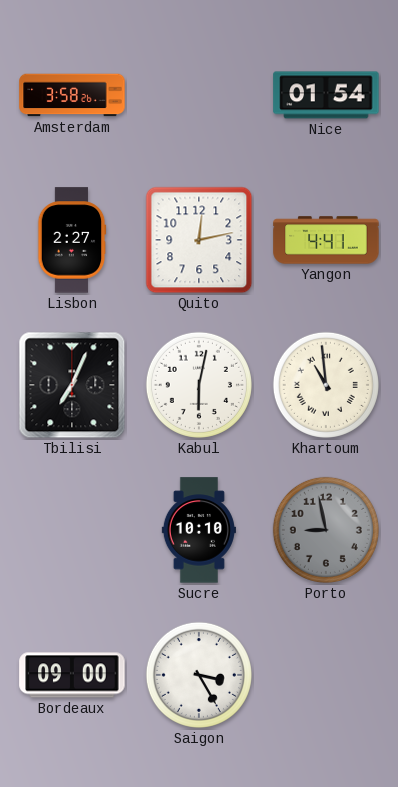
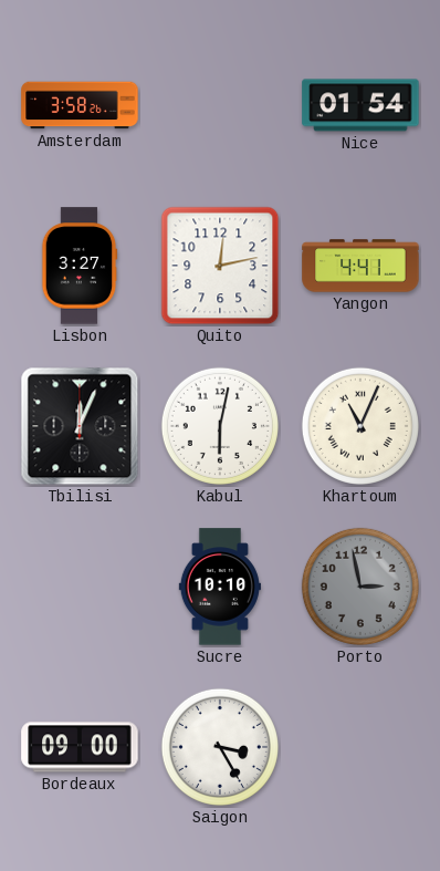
Lisbon: 2:27 -> 3:27 (80, 266)
Tbilisi: 7:04 -> 12:04 (80, 426)
Khartoum: 10:59 -> 11:04 (360, 426)
Porto: 8:58 -> 2:58 (360, 587)
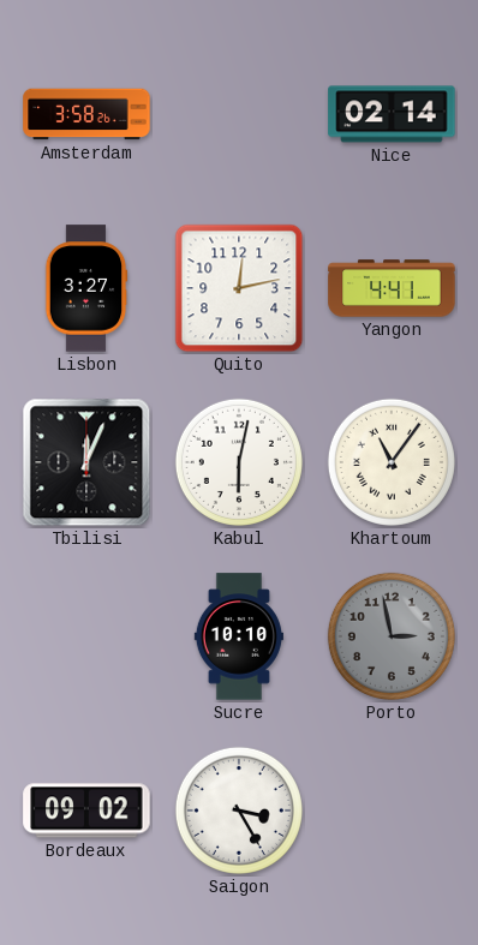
Nice: 01:54 -> 02:14 (392, 114)
Khartoum: 11:04 -> 11:06 (392, 462)
Bordeaux: 09:00 -> 09:02 (86, 811)
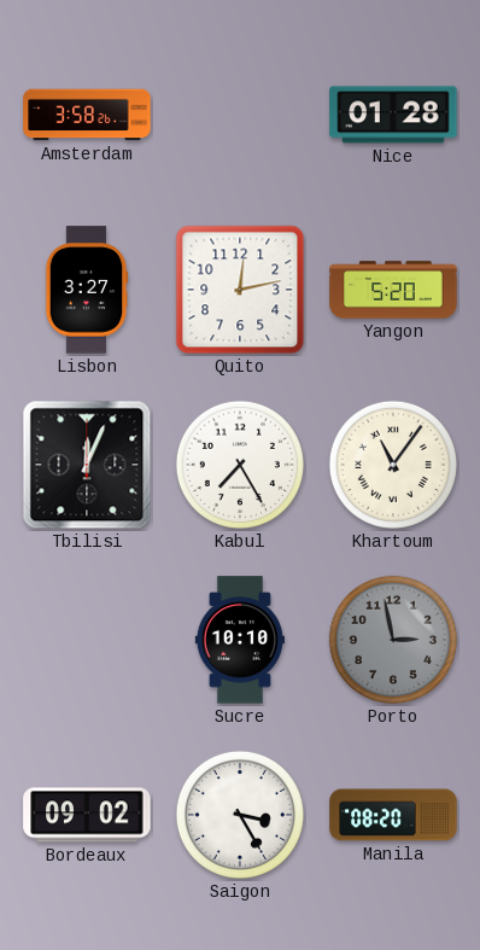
Nice: 02:14 -> 01:28 (393, 115)
Yangon: 4:41 -> 5:20 (393, 290)
Kabul: 6:02 -> 7:25 (240, 465)
Manila: none -> 08:20 (393, 815)
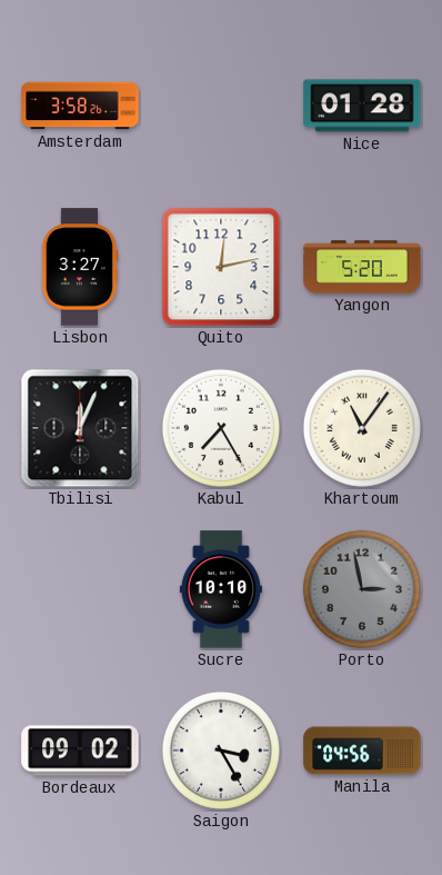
Manila: 08:20 -> 04:56 (362, 750)
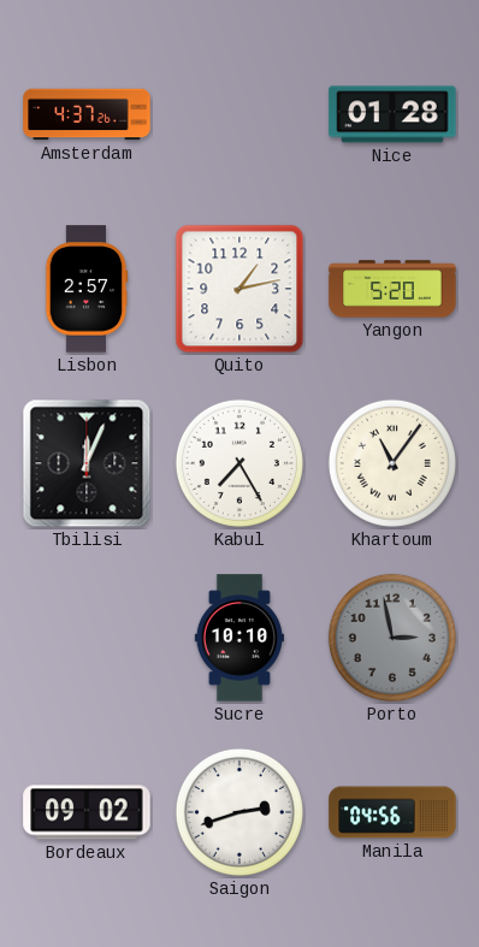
Amsterdam: 3:58 -> 4:37 (87, 114)
Lisbon: 3:27 -> 2:57 (87, 289)
Quito: 12:13 -> 1:13 (239, 289)
Saigon: 3:25 -> 2:42 (239, 812)
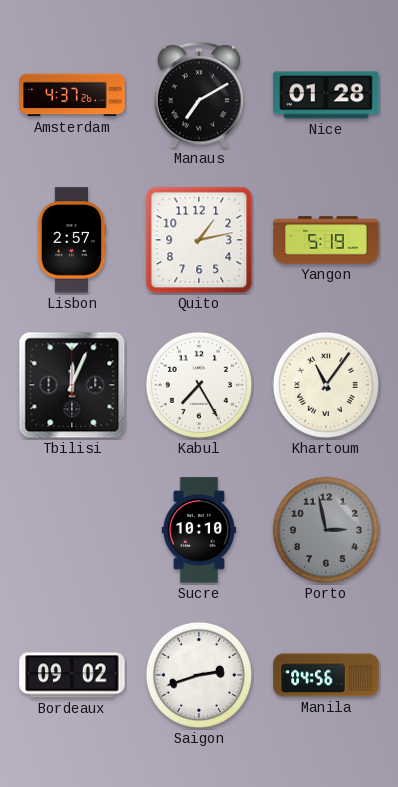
Manaus: none -> 7:10 (198, 96)
Yangon: 5:20 -> 5:19 (326, 240)
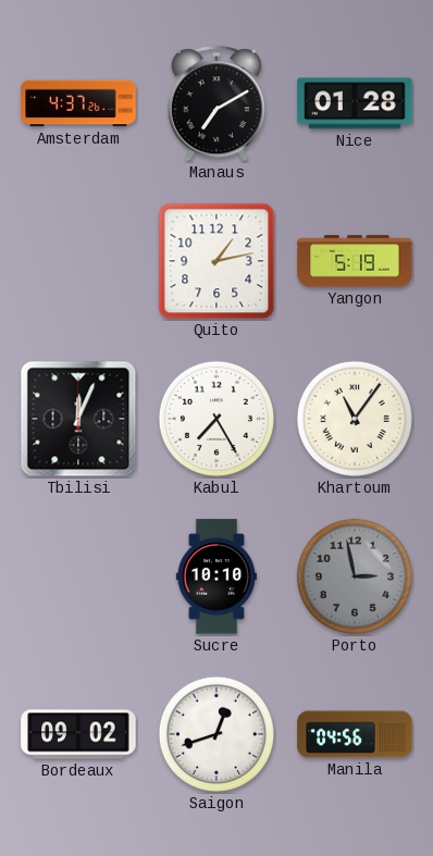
Lisbon: 2:57 -> none (72, 240)
Saigon: 2:42 -> 12:42 (216, 734)
